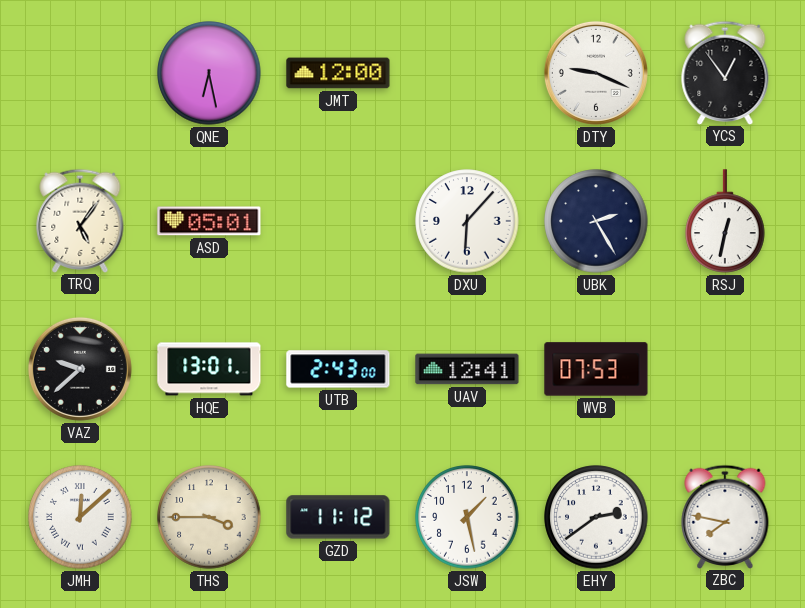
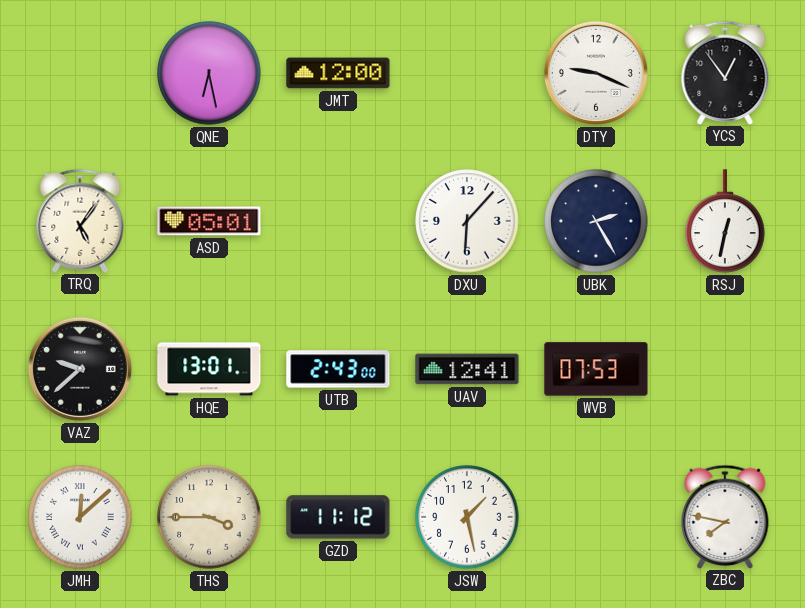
EHY: 2:39 -> none (596, 517)
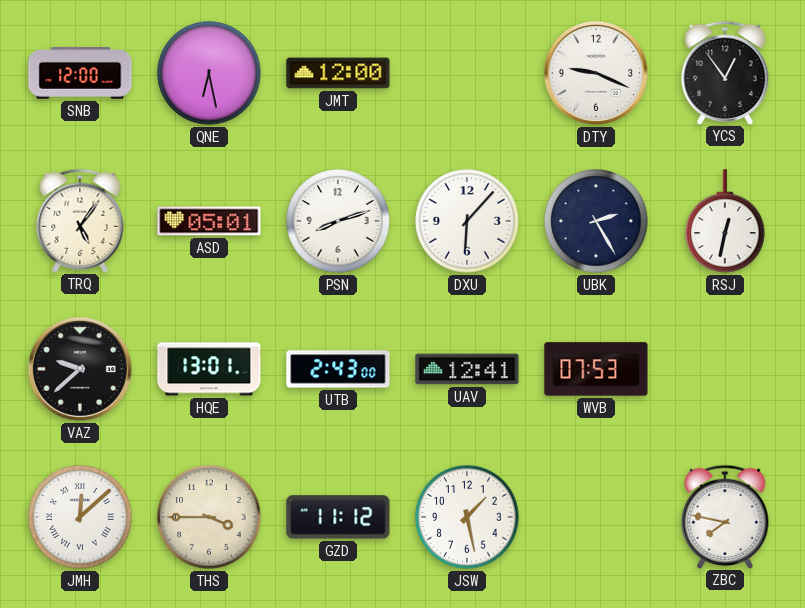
SNB: none -> 12:00 (80, 74)
PSN: none -> 8:12 (338, 221)
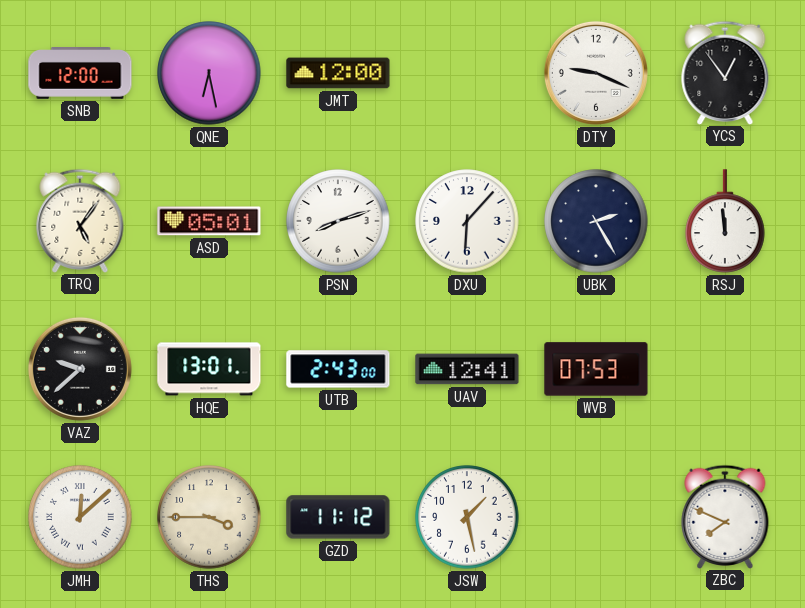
RSJ: 12:32 -> 11:59 (725, 221)
ZBC: 7:47 -> 7:49 (725, 516)
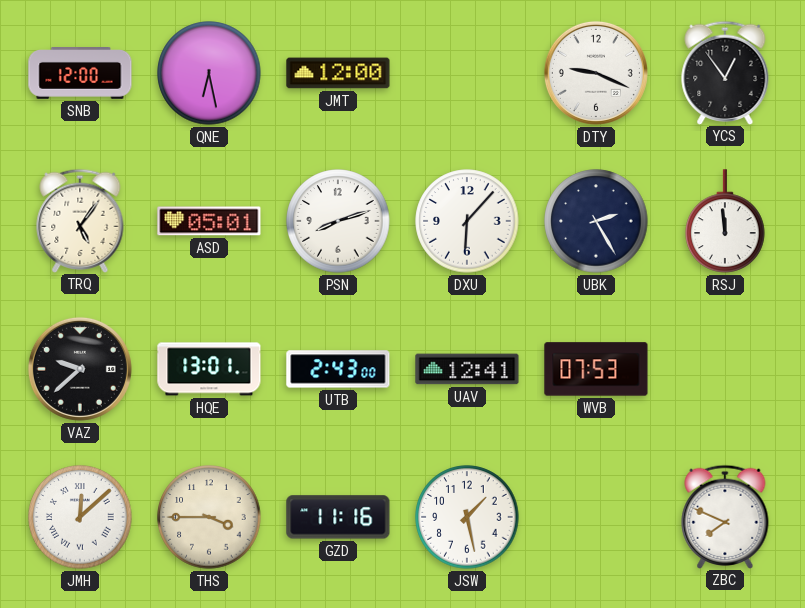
GZD: 11:12 -> 11:16 (338, 517)
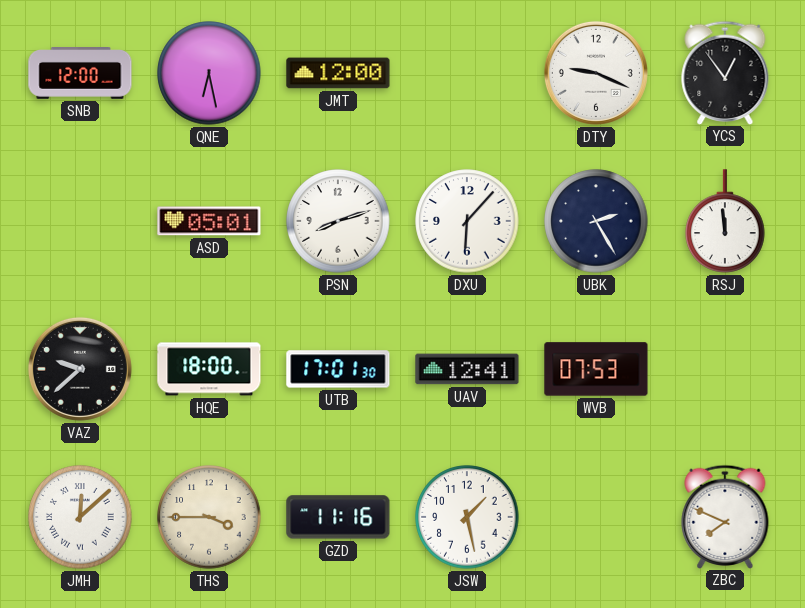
TRQ: 5:06 -> none (80, 220)
HQE: 13:01 -> 18:00 (209, 369)
UTB: 2:43 -> 17:01 (338, 369)
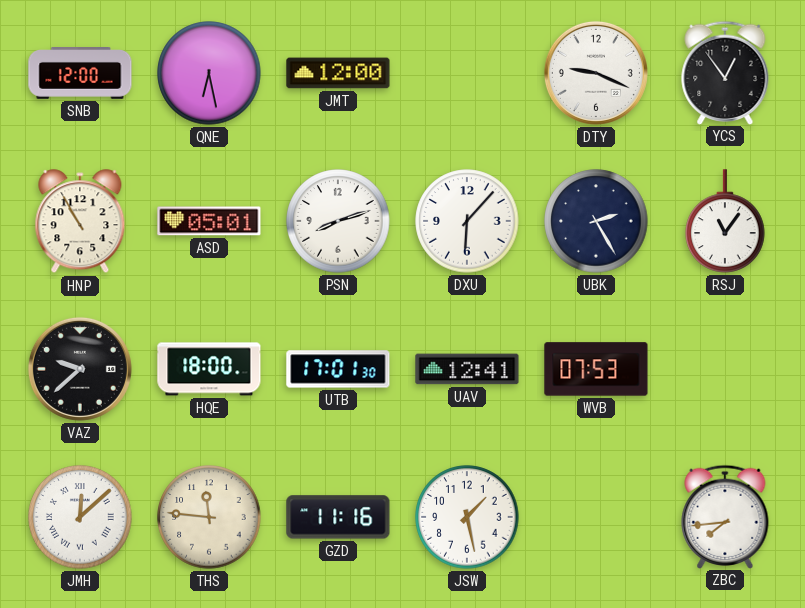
HNP: none -> 10:55 (80, 222)
RSJ: 11:59 -> 11:06 (725, 221)
THS: 3:45 -> 11:46 (209, 517)
ZBC: 7:49 -> 7:44 (725, 516)
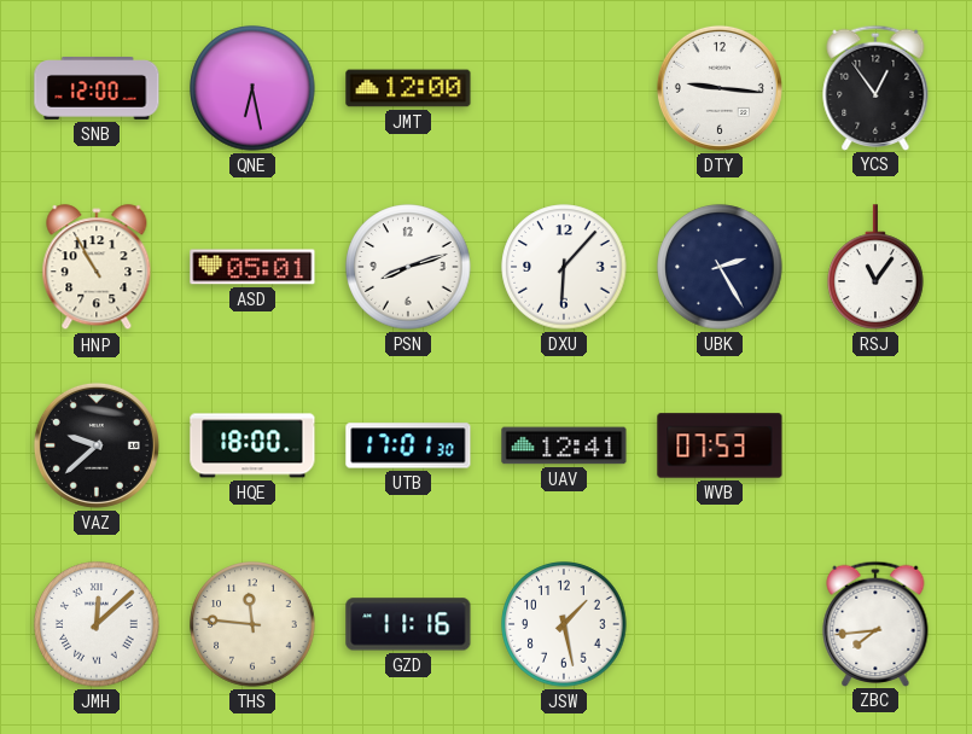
DTY: 9:19 -> 9:16 (720, 88)
